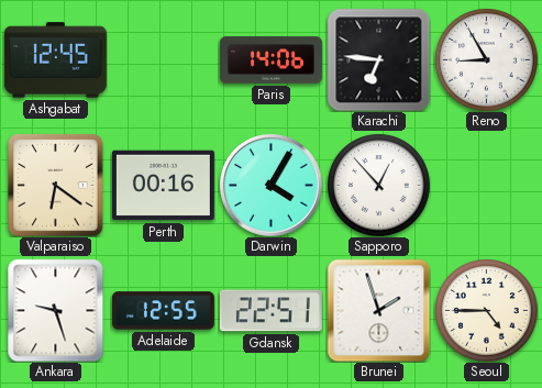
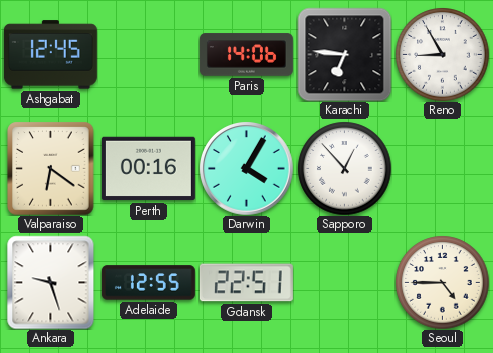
Brunei: 1:57 -> none (378, 310)
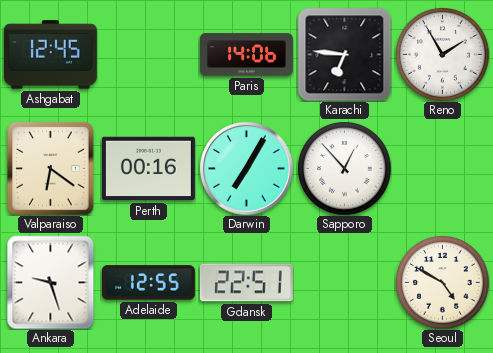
Reno: 8:55 -> 1:55 (442, 54)
Darwin: 4:05 -> 7:05 (247, 169)
Seoul: 4:45 -> 4:50 (442, 282)
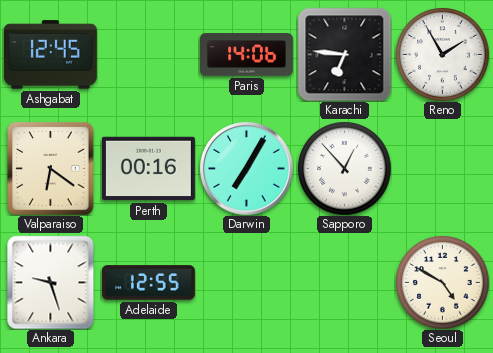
Gdansk: 22:51 -> none (246, 283)
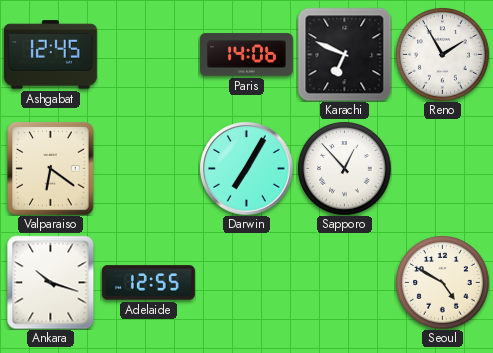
Karachi: 6:46 -> 6:49 (344, 54)
Perth: 00:16 -> none (148, 169)
Ankara: 9:27 -> 10:18 (51, 282)
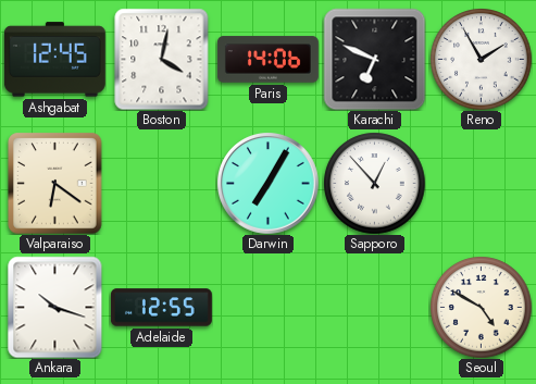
Boston: none -> 4:02 (162, 59)
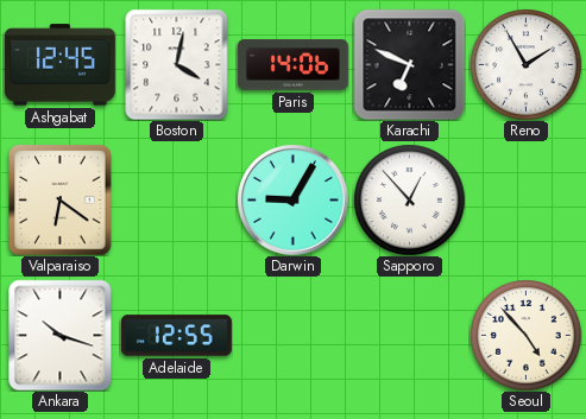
Darwin: 7:05 -> 9:05 (294, 201)
Seoul: 4:50 -> 4:53 (525, 335)
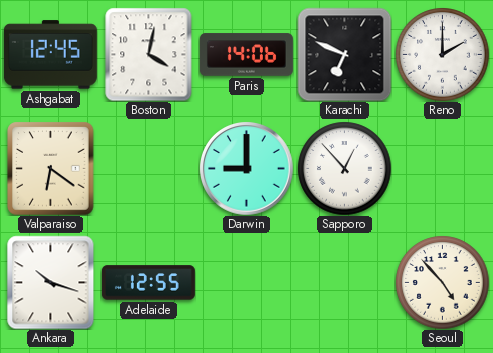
Reno: 1:55 -> 2:00 (442, 54)
Darwin: 9:05 -> 9:00 (247, 169)
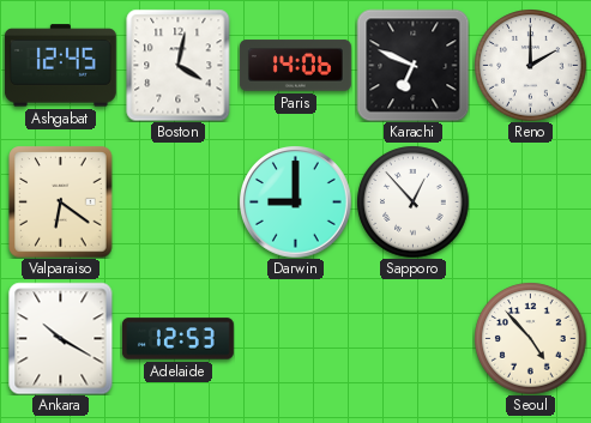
Ankara: 10:18 -> 10:20 (61, 338)
Adelaide: 12:55 -> 12:53 (177, 339)
